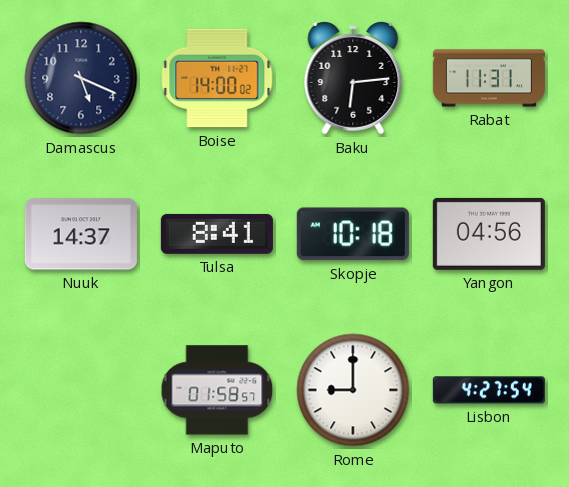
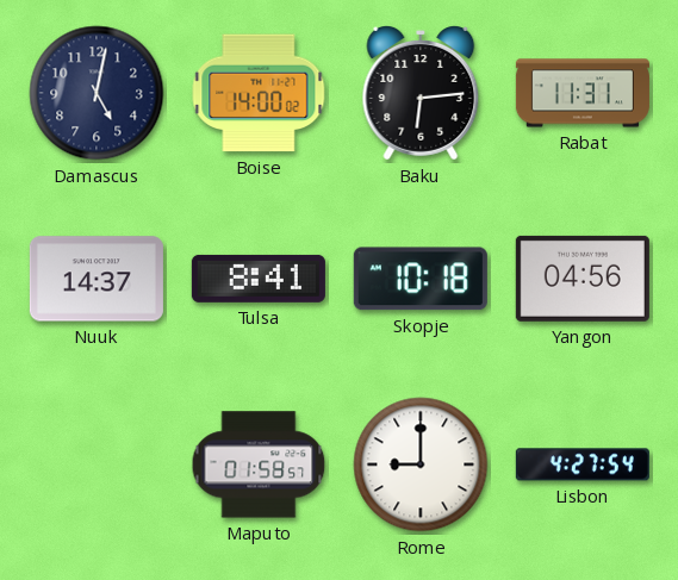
Damascus: 5:19 -> 5:02 (97, 93)
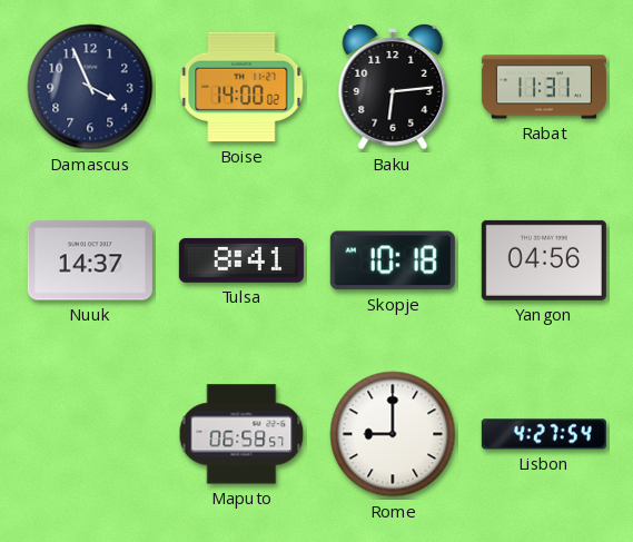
Damascus: 5:02 -> 3:56 (90, 87)
Maputo: 01:58 -> 06:58 (241, 434)
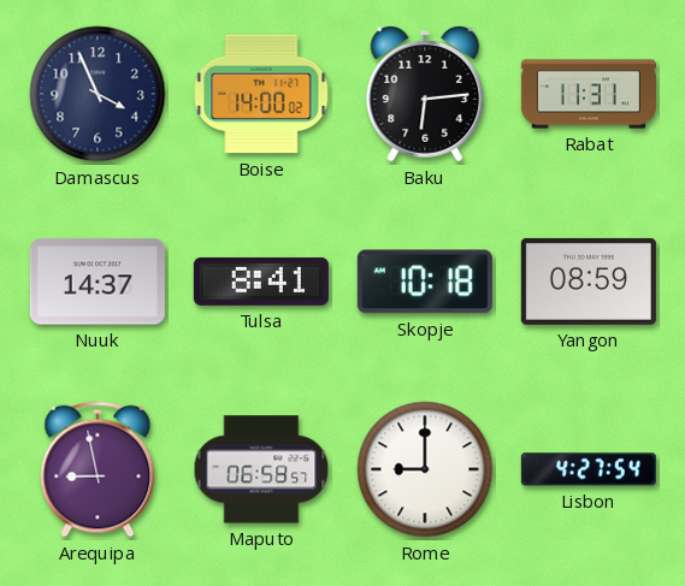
Yangon: 04:56 -> 08:59 (589, 282)
Arequipa: none -> 8:58 (98, 469)
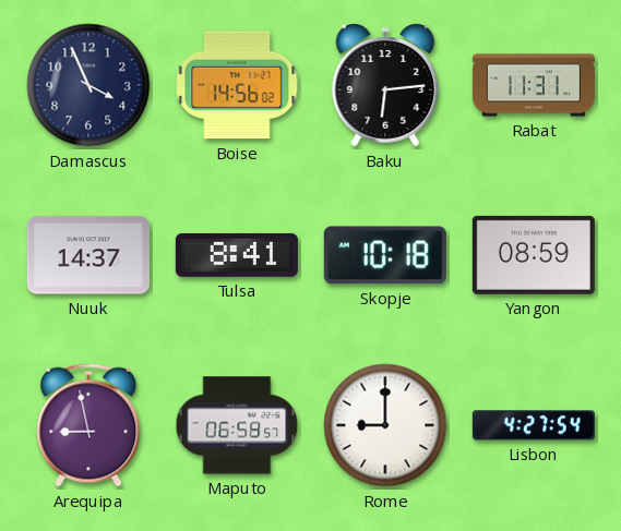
Boise: 14:00 -> 14:56 (237, 85)
